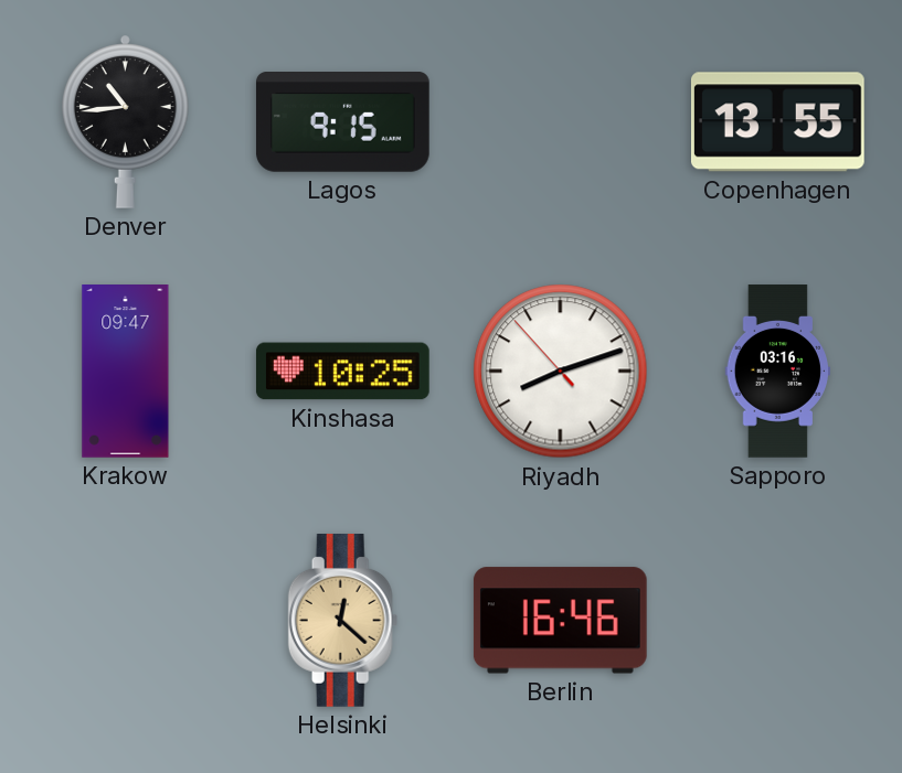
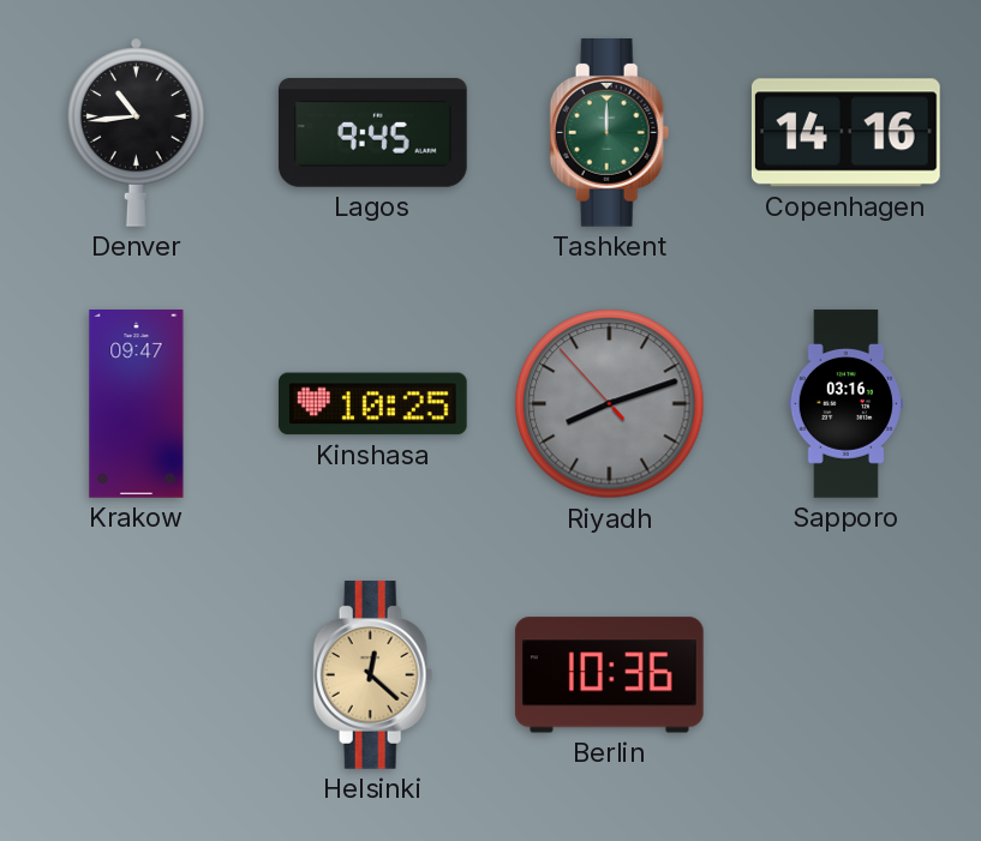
Lagos: 9:15 -> 9:45 (373, 133)
Tashkent: none -> 12:00 (610, 133)
Copenhagen: 13:55 -> 14:16 (845, 133)
Riyadh dial: white -> grey (610, 404)
Berlin: 16:46 -> 10:36 (609, 675)
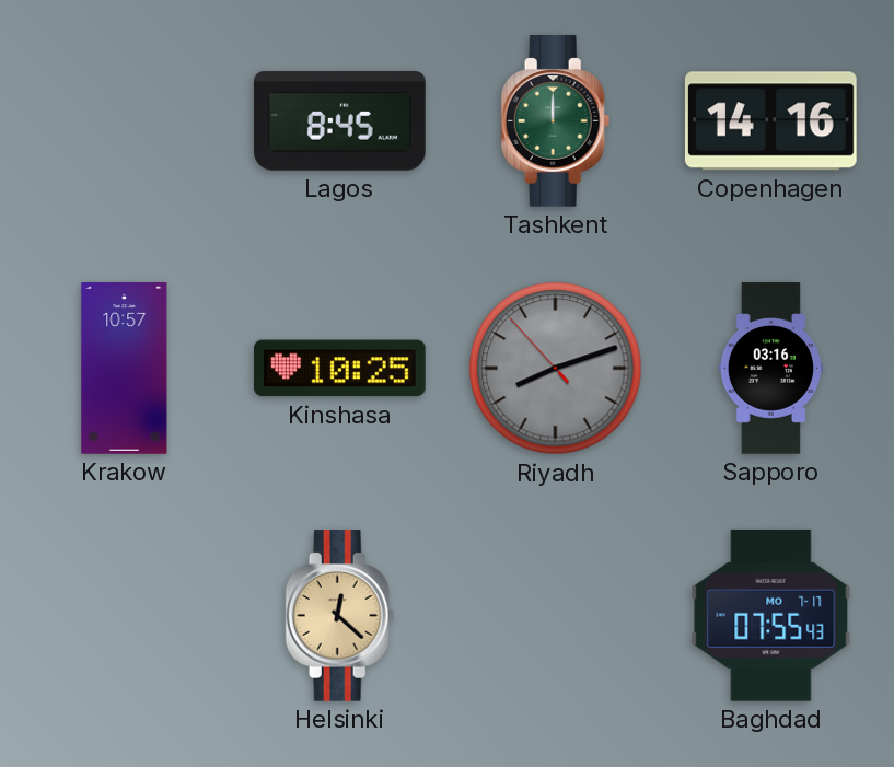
Denver: 10:44 -> none (137, 132)
Lagos: 9:45 -> 8:45 (340, 121)
Krakow: 09:47 -> 10:57 (125, 369)
Berlin: 10:36 -> none (609, 675)
Baghdad: none -> 07:55 (771, 615)
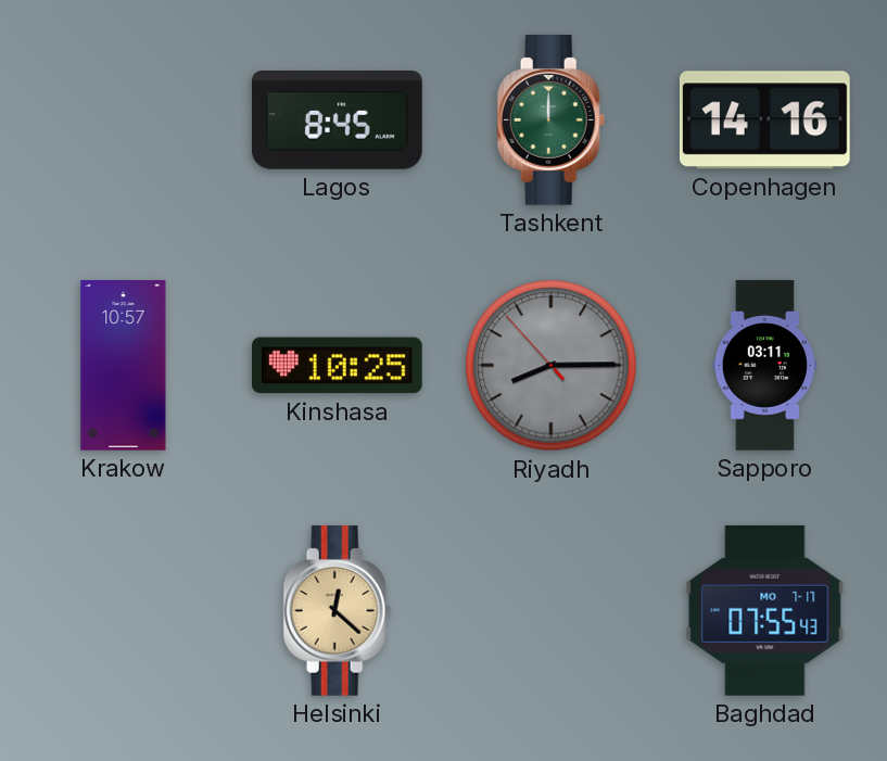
Riyadh: 8:11 -> 8:14 (552, 366)
Sapporo: 03:16 -> 03:11 (764, 366)
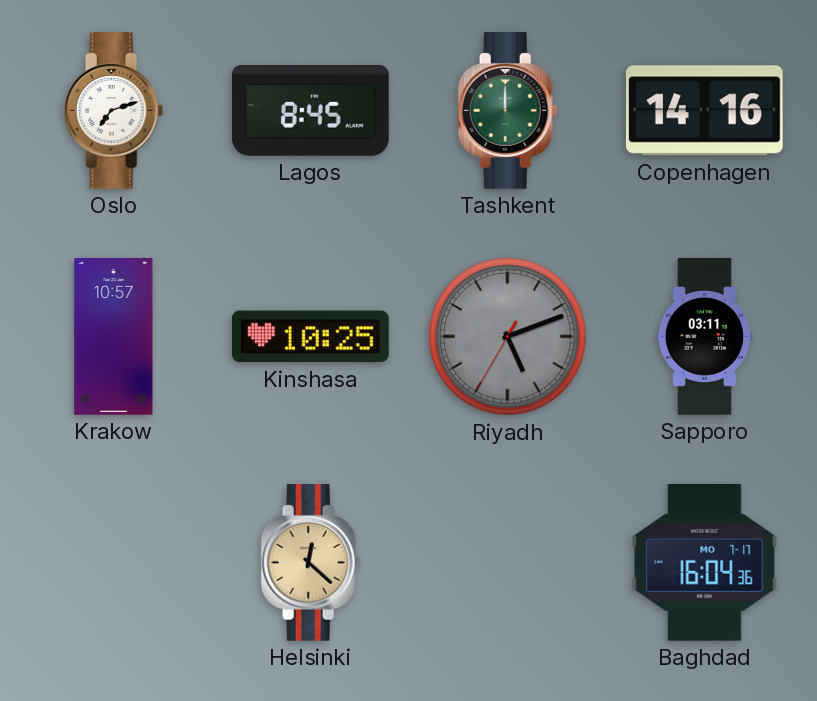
Oslo: none -> 7:12 (114, 111)
Riyadh: 8:14 -> 5:11 (508, 337)
Baghdad: 07:55 -> 16:04 (705, 562)
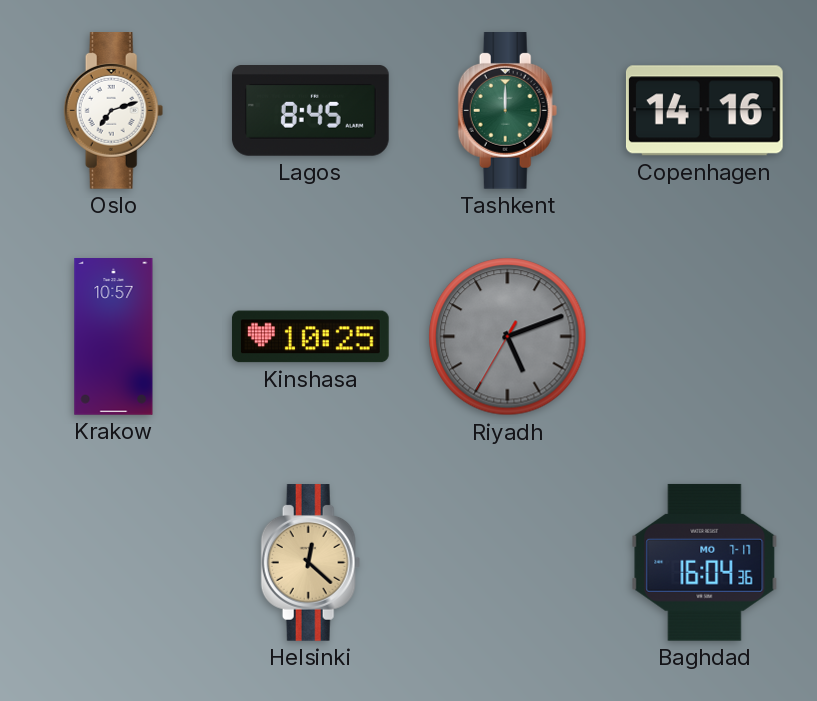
Sapporo: 03:11 -> none (704, 337)
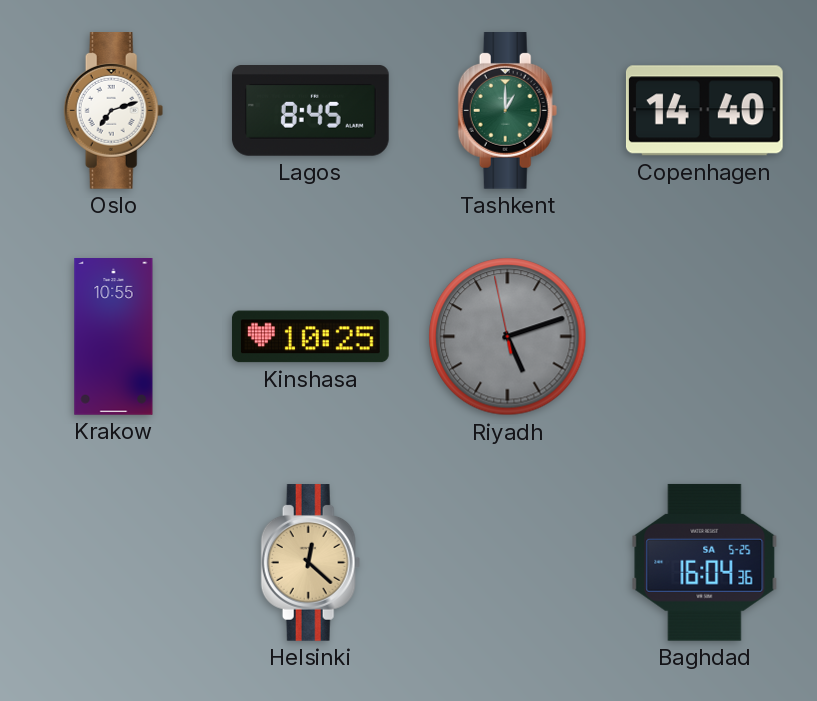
Tashkent: 12:00 -> 1:00 (508, 111)
Copenhagen: 14:16 -> 14:40 (704, 111)
Krakow: 10:57 -> 10:55 (114, 337)
Riyadh: 5:11:35 -> 5:11:58 (508, 337)
Baghdad date: MO 7-17 -> SA 5-25 (705, 562)
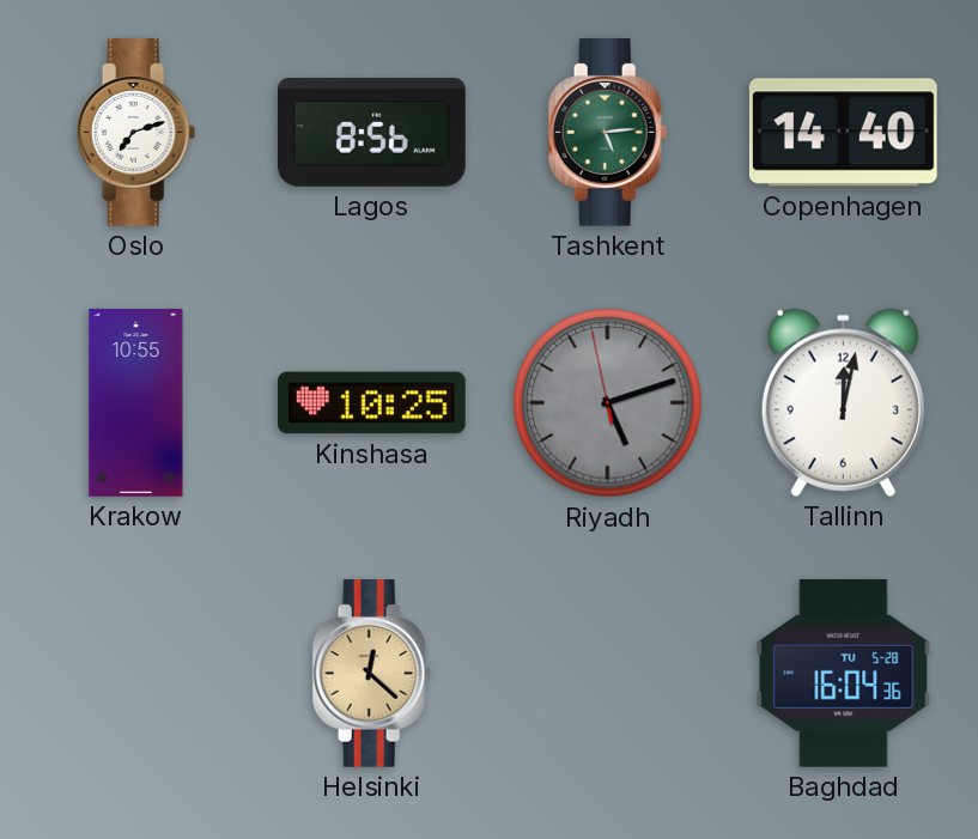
Lagos: 8:45 -> 8:56 (372, 133)
Tashkent: 1:00 -> 5:14 (608, 133)
Tallinn: none -> 12:02 (843, 402)
Baghdad date: SA 5-25 -> TU 5-28 (844, 673)
